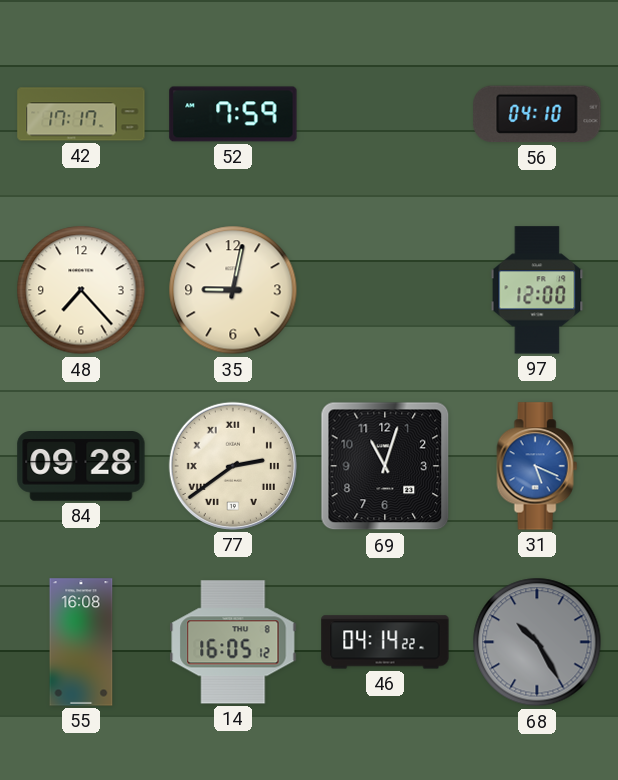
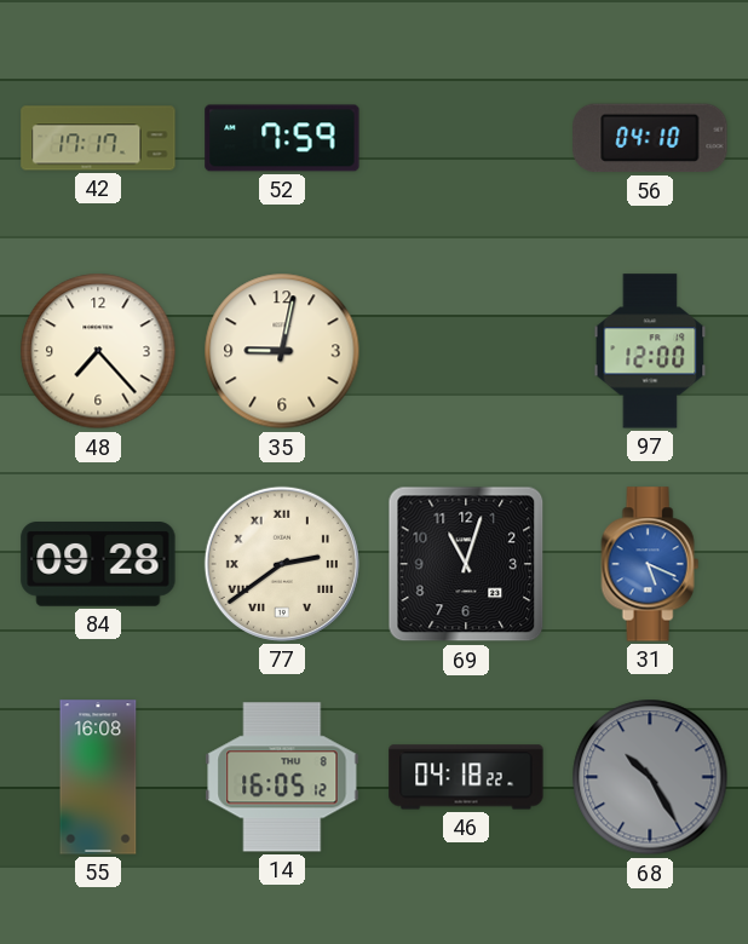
46: 04:14 -> 04:18 (466, 777)
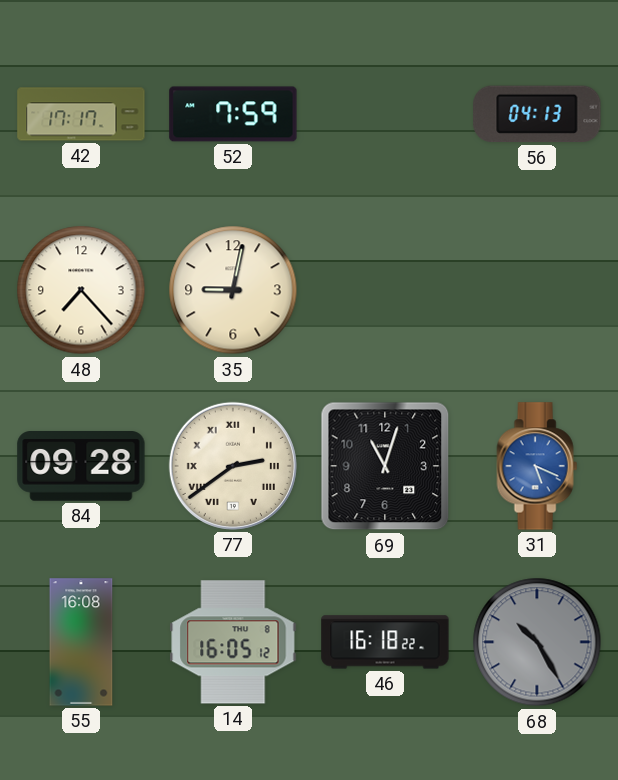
56: 04:10 -> 04:13 (537, 114)
97: 12:00 -> none (650, 351)
46: 04:18 -> 16:18 (385, 642)
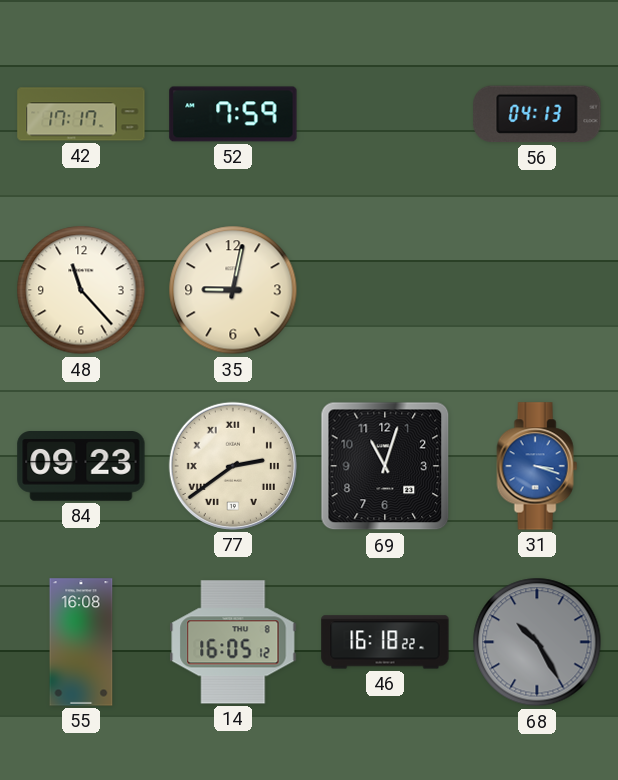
48: 7:23 -> 11:23 (81, 290)
84: 09:28 -> 09:23 (81, 467)
31: 5:19 -> 3:18 (537, 466)
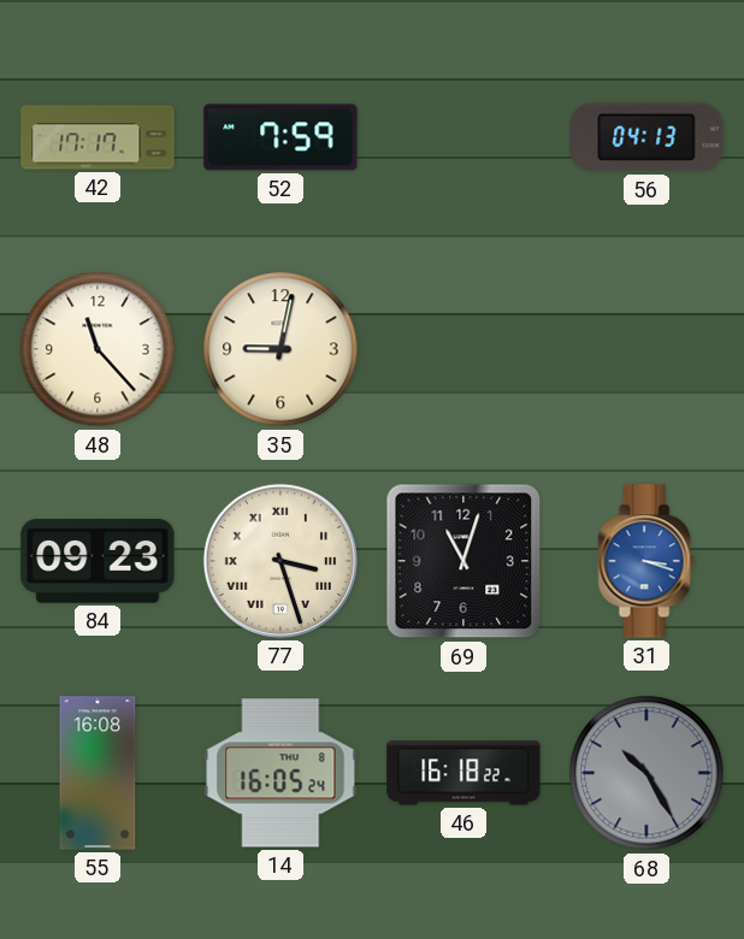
77: 2:39 -> 3:27 (281, 561)
14: 16:05:12 -> 16:05:24 (281, 773)
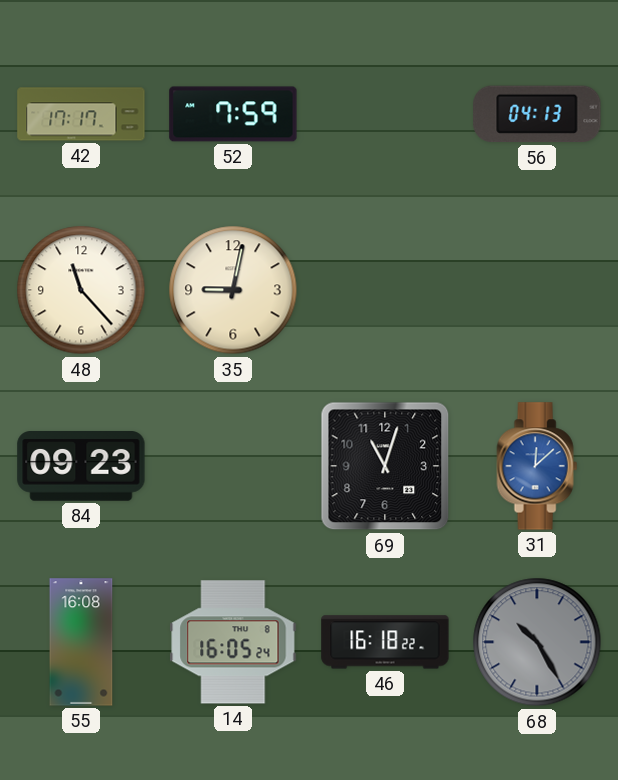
77: 3:27 -> none (281, 561)
31: 3:18 -> 12:08 (537, 466)
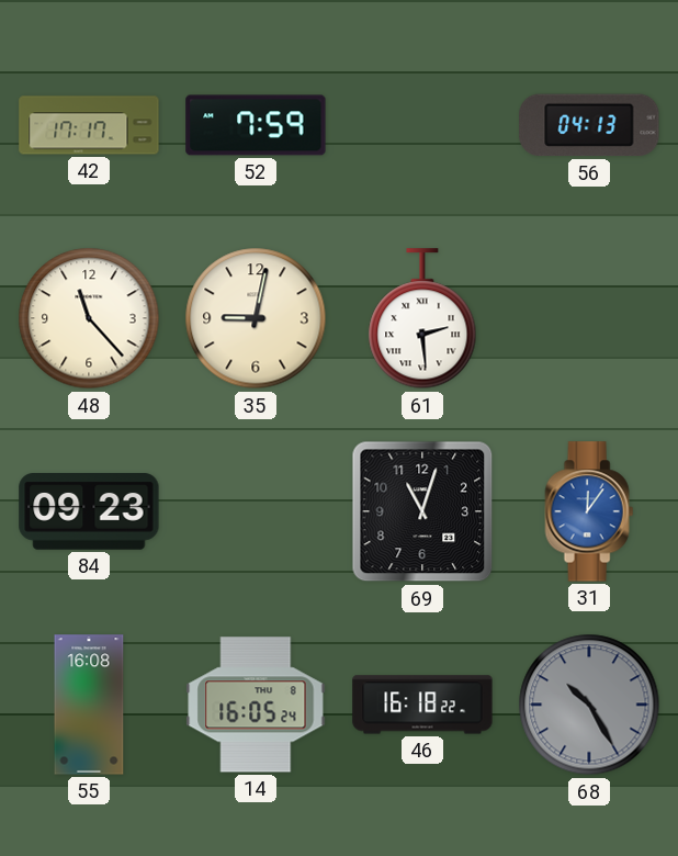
61: none -> 2:29 (422, 319)
31: 12:08 -> 12:06 (589, 511)
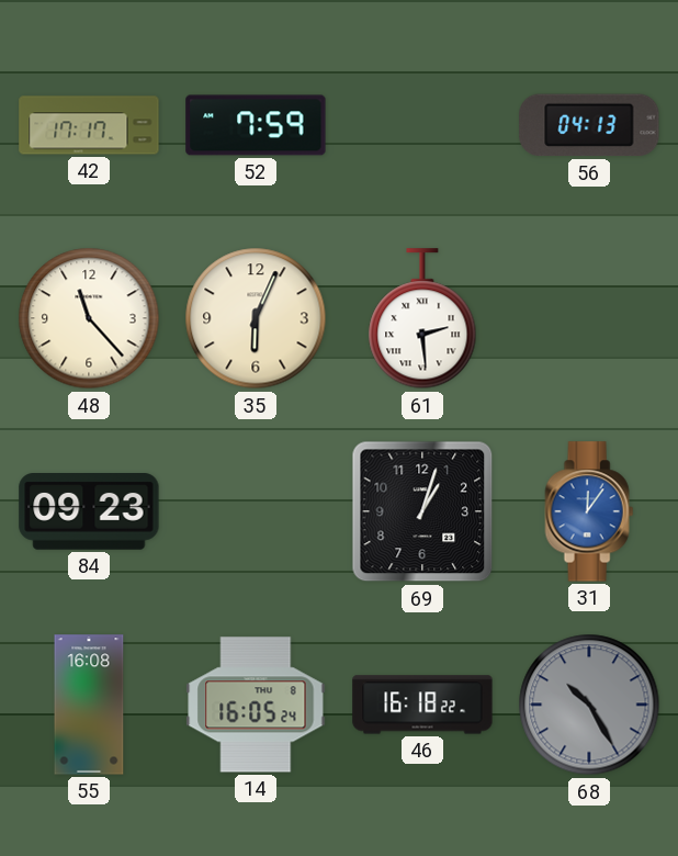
35: 9:02 -> 6:04 (256, 318)
69: 11:03 -> 1:03 (422, 511)
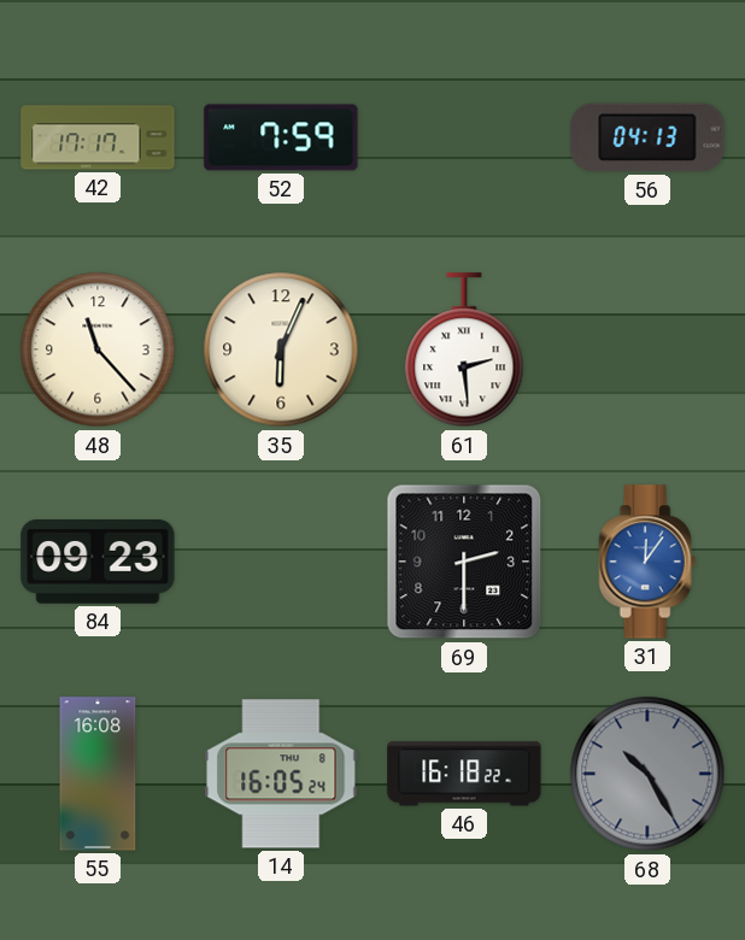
69: 1:03 -> 2:30 (464, 562)
